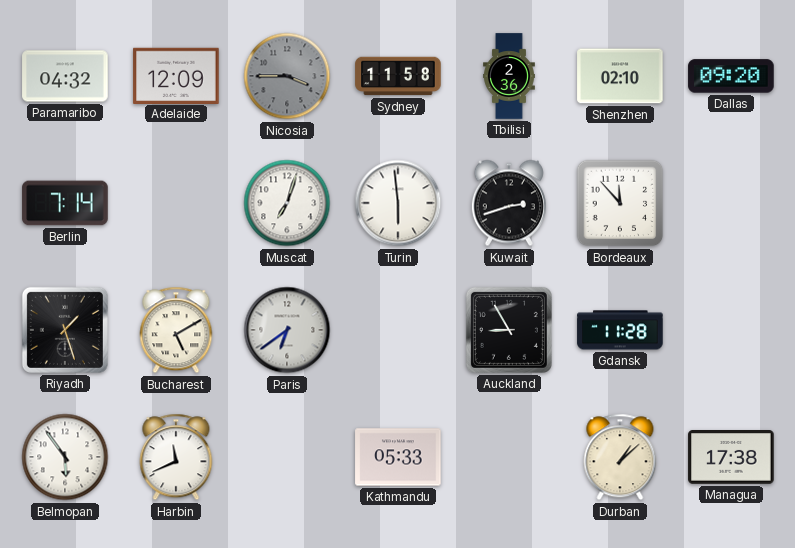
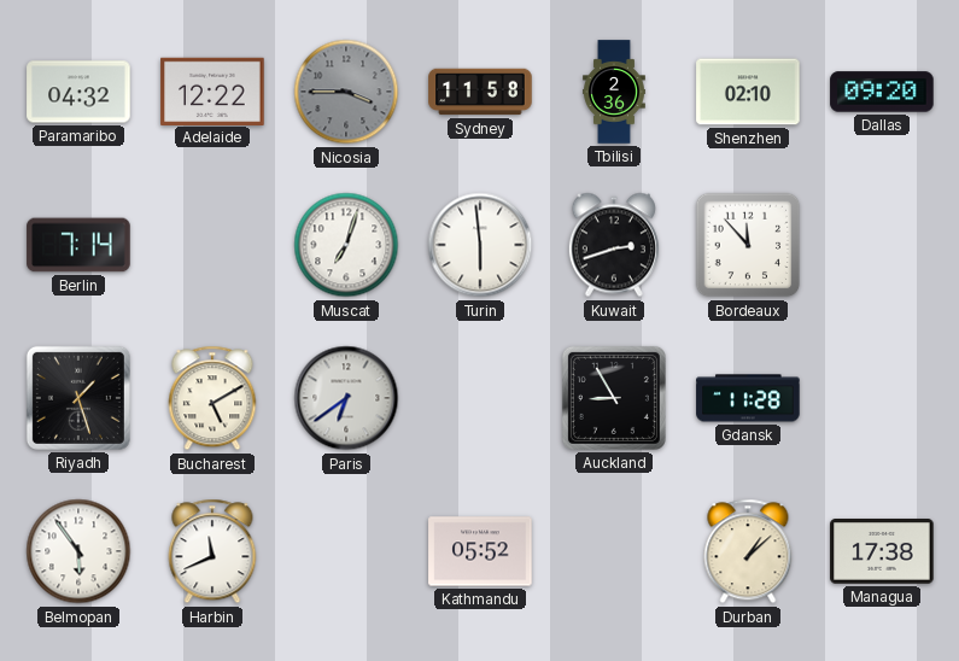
Adelaide: 12:09 -> 12:22 (212, 90)
Kathmandu: 05:33 -> 05:52 (480, 551)
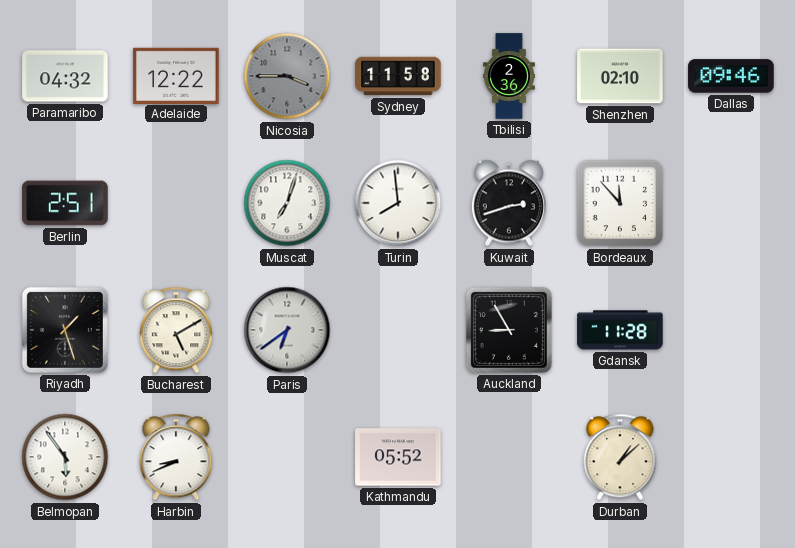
Dallas: 09:20 -> 09:46 (731, 76)
Berlin: 7:14 -> 2:51 (65, 203)
Turin: 5:59 -> 7:59 (398, 203)
Harbin: 11:41 -> 8:41 (176, 457)
Managua: 17:38 -> none (882, 551)
